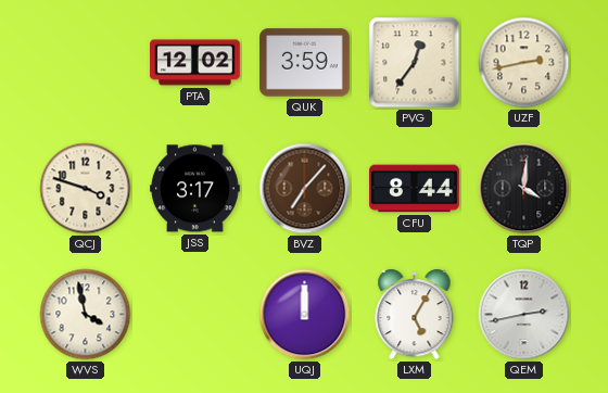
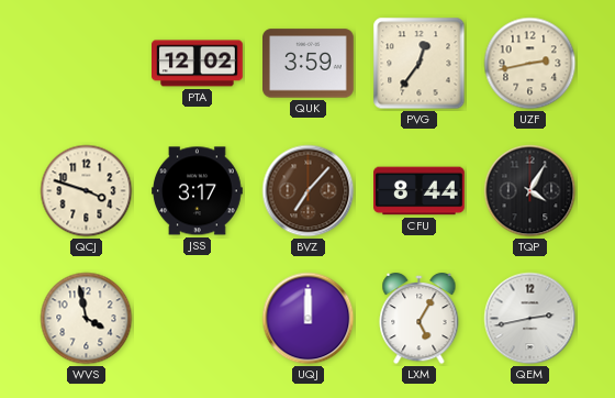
TQP: 4:01 -> 4:05 (530, 191)
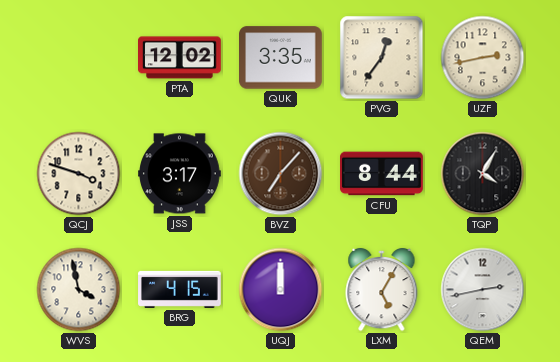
QUK: 3:59 -> 3:35 (281, 58)
BRG: none -> 4:15 (180, 289)
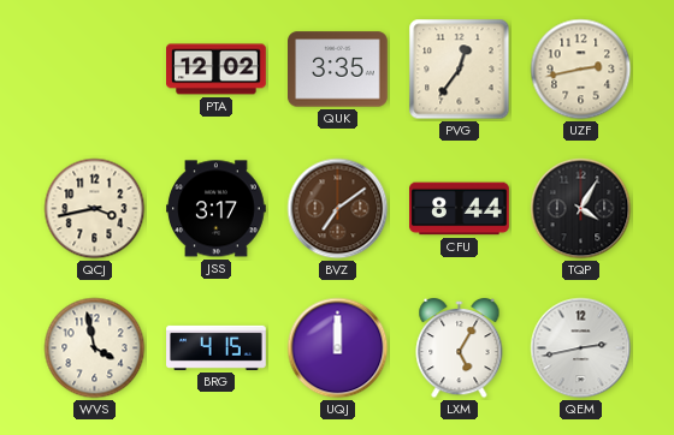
QCJ: 3:48 -> 3:43 (95, 209)
BVZ: 7:07 -> 7:09 (338, 209)
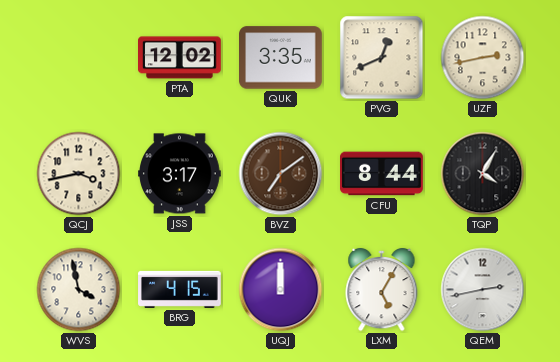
PVG: 12:36 -> 12:41 (382, 58)
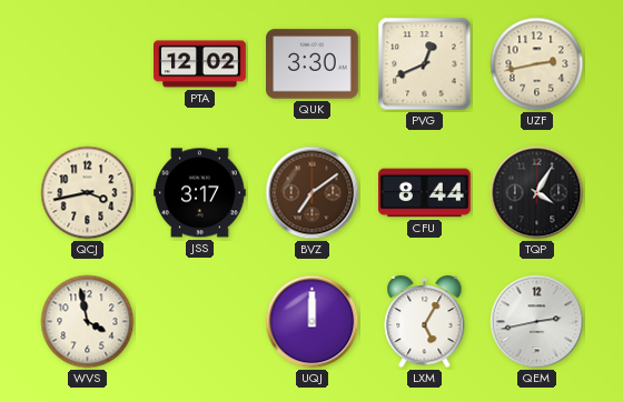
QUK: 3:35 -> 3:30 (313, 64)
BRG: 4:15 -> none (180, 289)
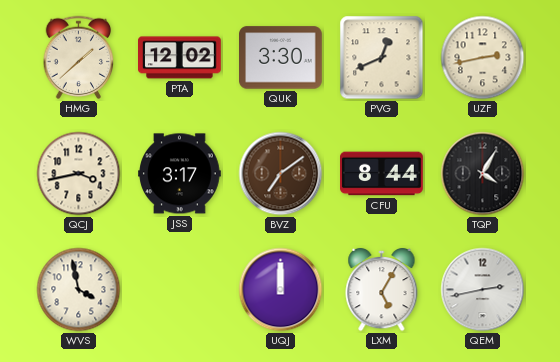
HMG: none -> 1:38 (79, 58)
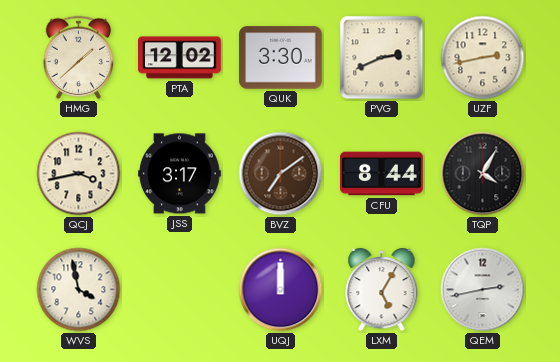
PVG: 12:41 -> 2:41 (382, 58)
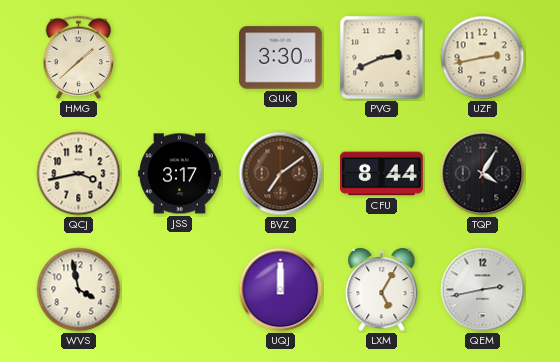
PTA: 12:02 -> none (180, 58)
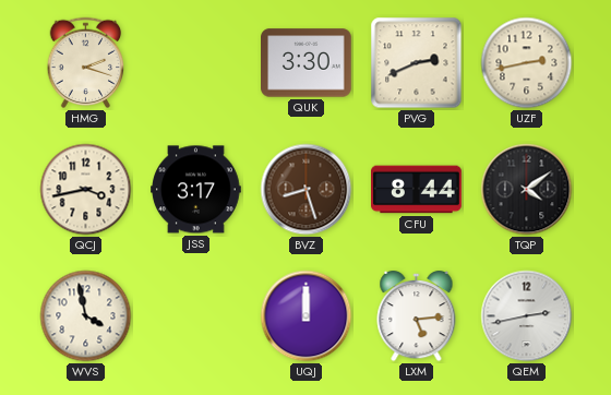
HMG: 1:38 -> 2:18 (86, 63)
BVZ: 7:09 -> 8:27 (307, 190)
TQP: 4:05 -> 4:09 (527, 190)
LXM: 5:05 -> 5:14 (417, 316)
